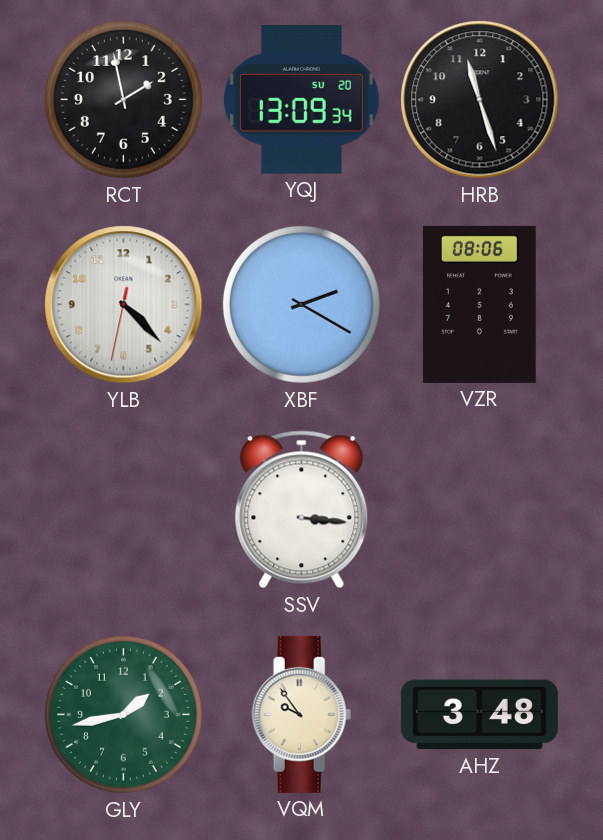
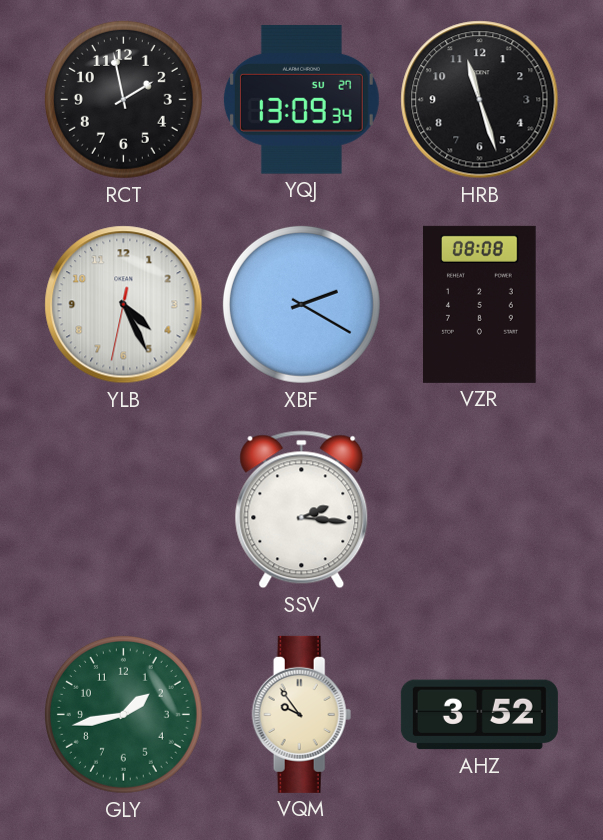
YQJ date: SU 20 -> SU 27 (301, 100)
YLB: 4:22 -> 4:25 (124, 305)
VZR: 08:06 -> 08:08 (480, 304)
SSV: 3:16 -> 2:16 (302, 510)
AHZ: 3:48 -> 3:52 (479, 715)
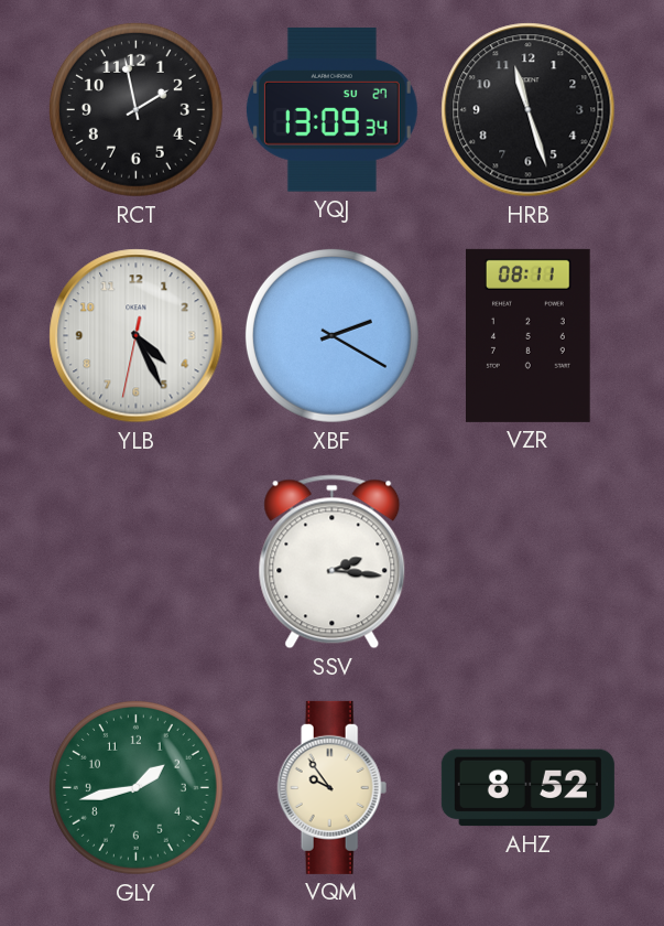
VZR: 08:08 -> 08:11 (529, 335)
AHZ: 3:52 -> 8:52 (527, 788)
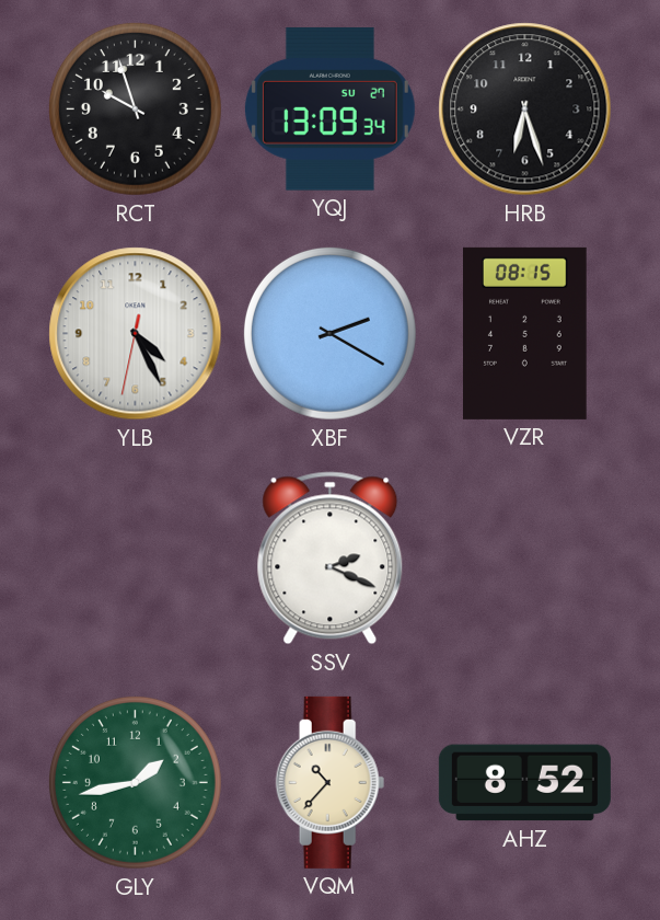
RCT: 1:58 -> 9:57 (135, 108)
HRB: 11:27 -> 6:27 (525, 110)
VZR: 08:11 -> 08:15 (525, 333)
SSV: 2:16 -> 2:19 (331, 559)
VQM: 9:54 -> 10:37 (331, 782)
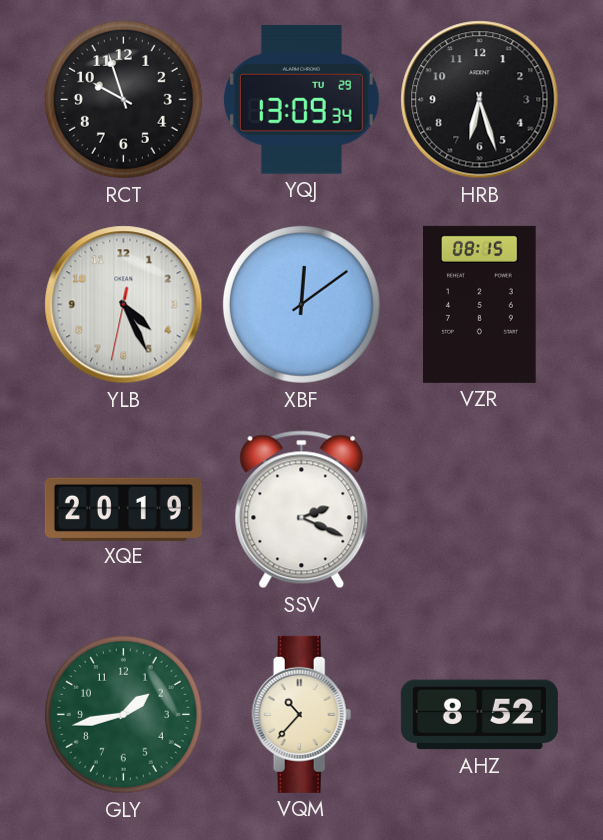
YQJ date: SU 27 -> TU 29 (301, 100)
XBF: 2:20 -> 12:09 (301, 304)
XQE: none -> 20:19 (123, 509)
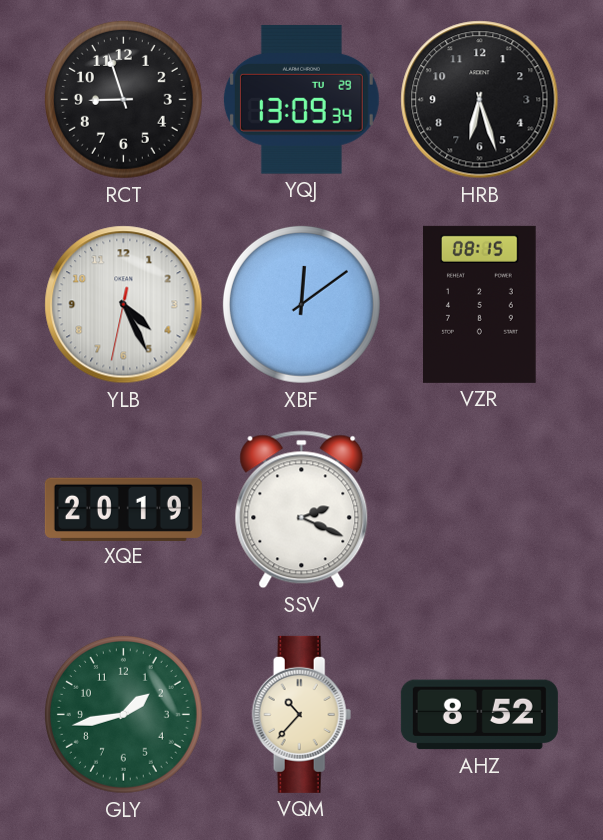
RCT: 9:57 -> 8:57 (123, 99)
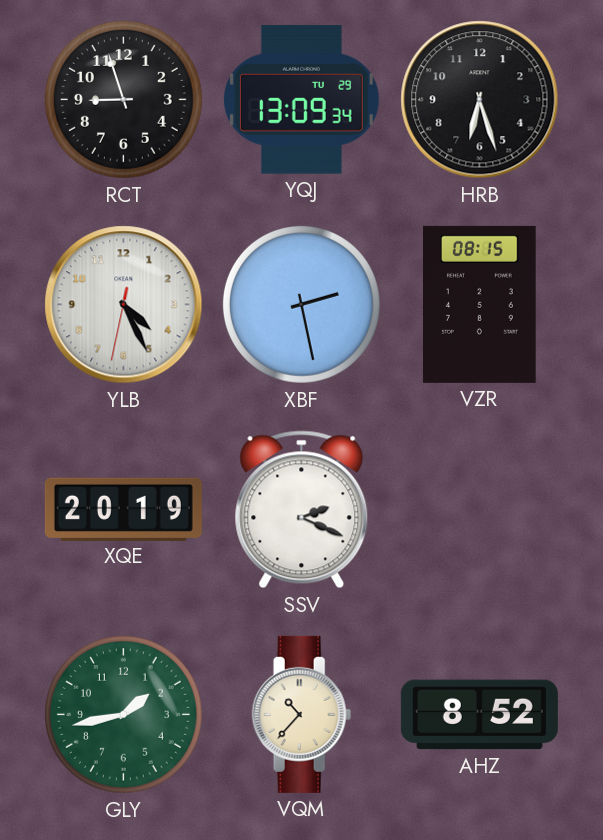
XBF: 12:09 -> 2:28 (301, 304)
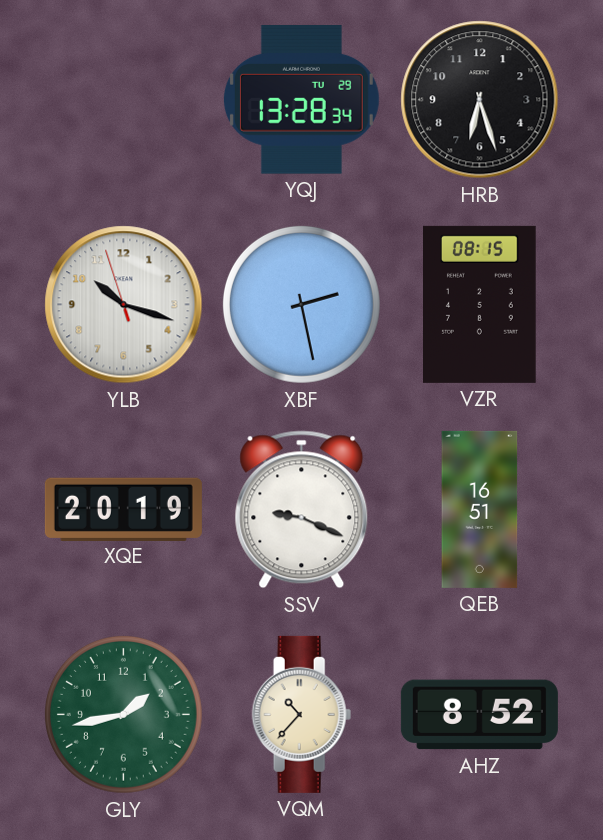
RCT: 8:57 -> none (123, 99)
YQJ: 13:09 -> 13:28 (301, 100)
YLB: 4:25 -> 10:17 (124, 305)
SSV: 2:19 -> 9:19 (302, 510)
QEB: none -> 16:51 (480, 509)
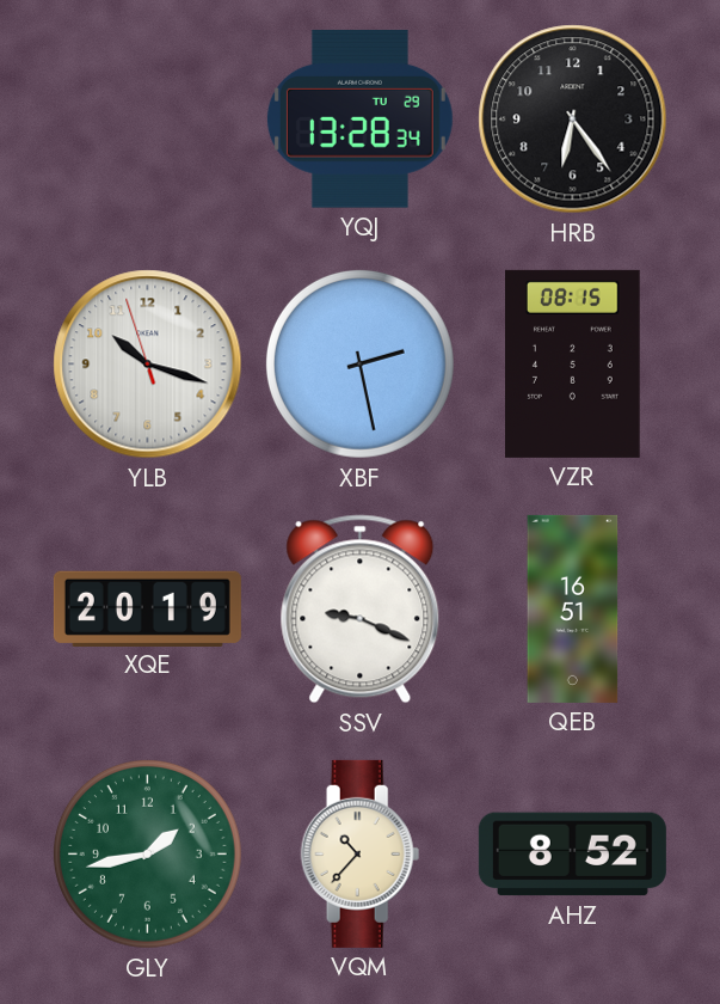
HRB: 6:27 -> 6:24 (573, 120)
